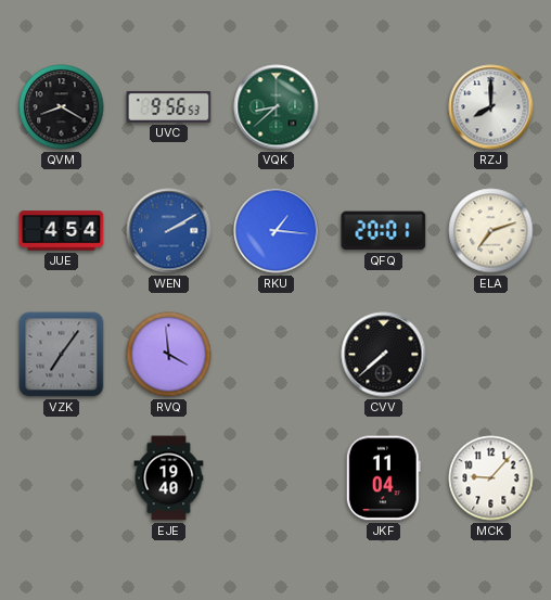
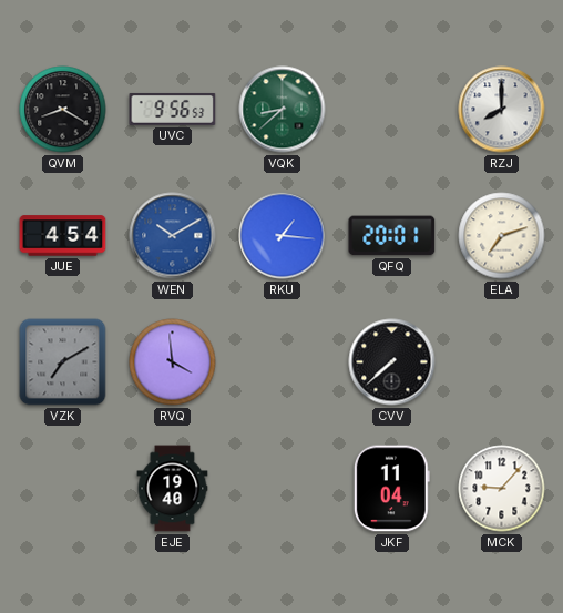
WEN: 2:10 -> 10:10 (173, 236)
VZK: 7:06 -> 7:10 (63, 362)
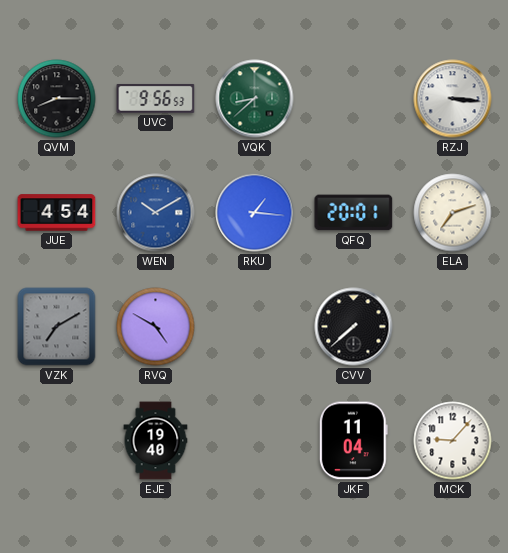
QVM: 8:20 -> 8:15 (57, 99)
RZJ: 8:00 -> 3:16 (453, 99)
RVQ: 3:59 -> 4:50 (156, 327)
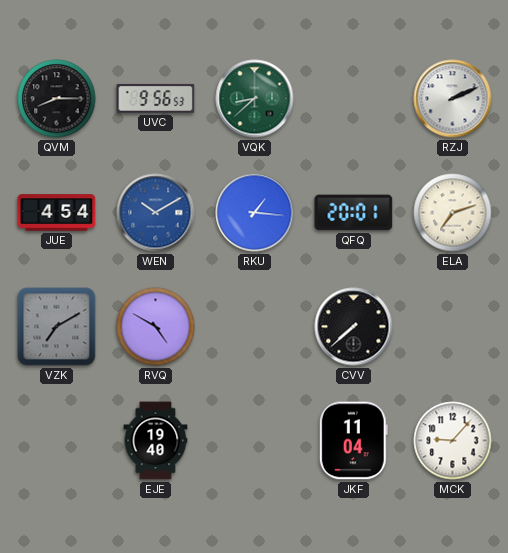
RZJ: 3:16 -> 2:11 (453, 99)
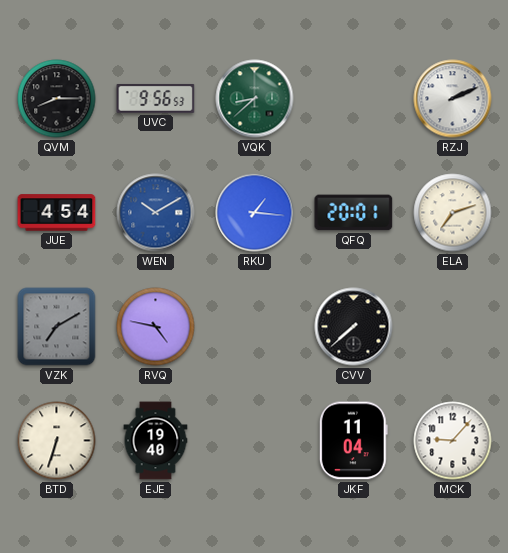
RVQ: 4:50 -> 4:47 (156, 327)
BTD: none -> 6:33 (57, 441)
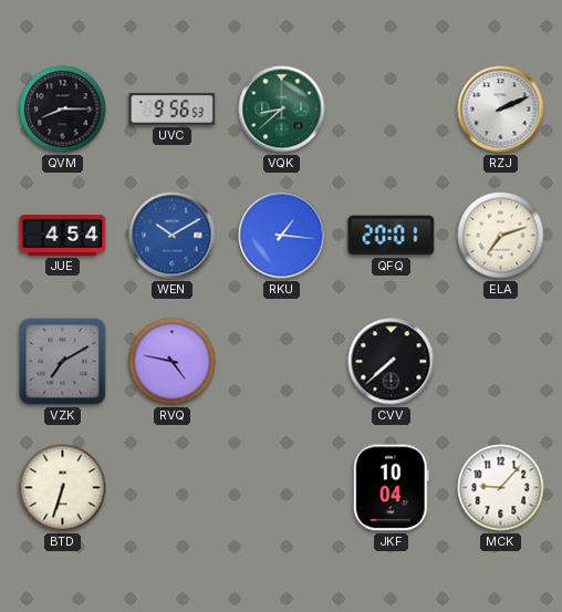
EJE: 19:40 -> none (156, 441)
JKF: 11:04 -> 10:04 (391, 488)
